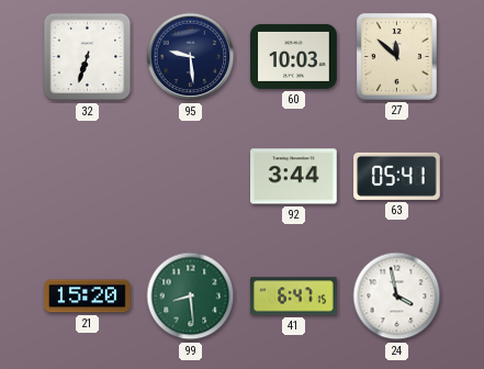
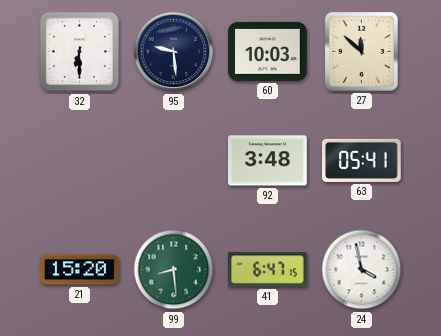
32: 6:33 -> 6:30 (80, 52)
92: 3:44 -> 3:48 (268, 161)
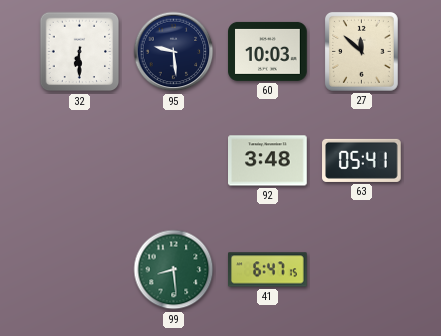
21: 15:20 -> none (80, 270)
24: 3:58 -> none (362, 270)
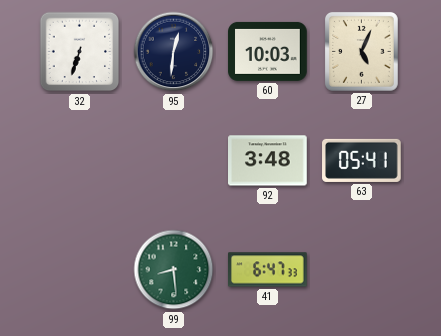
32: 6:30 -> 6:33 (80, 52)
95: 9:29 -> 12:31 (174, 52)
27: 11:52 -> 5:04 (361, 51)
41: 6:47:15 -> 6:47:33 (268, 270)
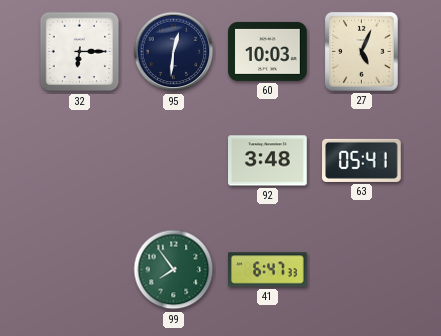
32: 6:33 -> 6:15 (80, 52)
99: 8:29 -> 7:54 (174, 270)
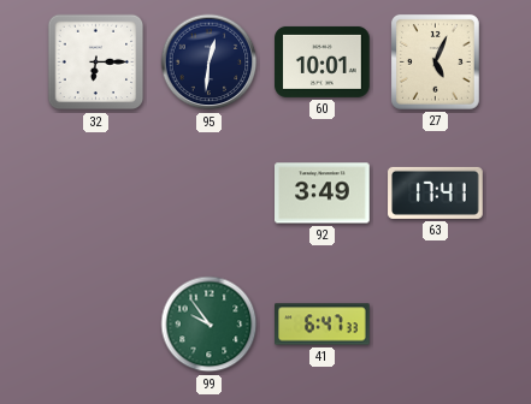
60: 10:03 -> 10:01 (323, 61)
92: 3:48 -> 3:49 (323, 194)
63: 05:41 -> 17:41 (436, 192)
99: 7:54 -> 9:54 (210, 325)
